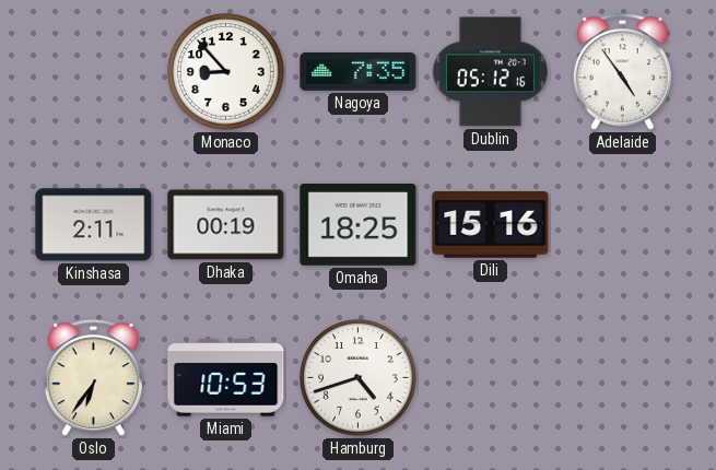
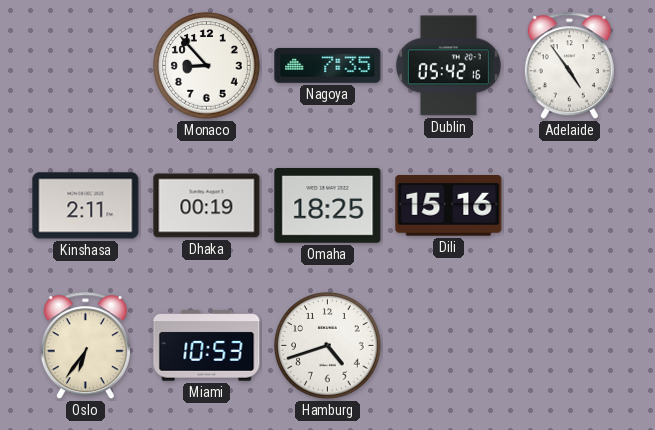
Dublin: 05:12 -> 05:42 (448, 66)
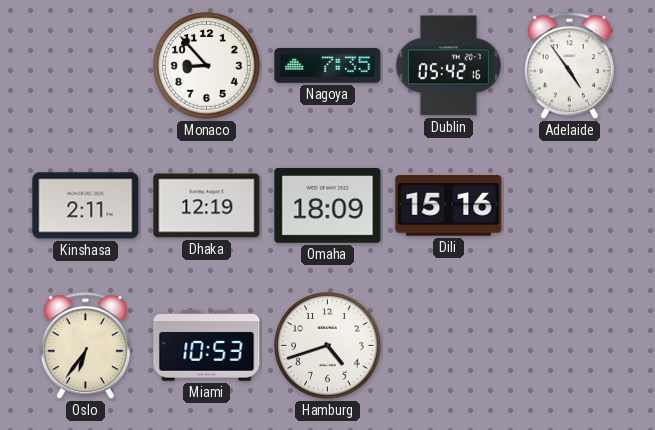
Dhaka: 00:19 -> 12:19 (207, 206)
Omaha: 18:25 -> 18:09 (328, 206)
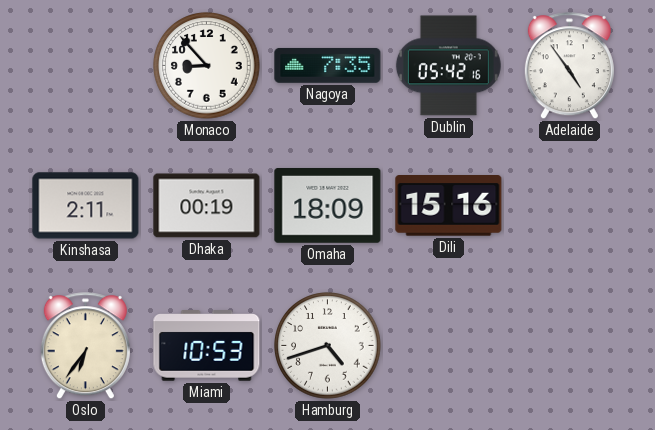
Dhaka: 12:19 -> 00:19 (207, 206)
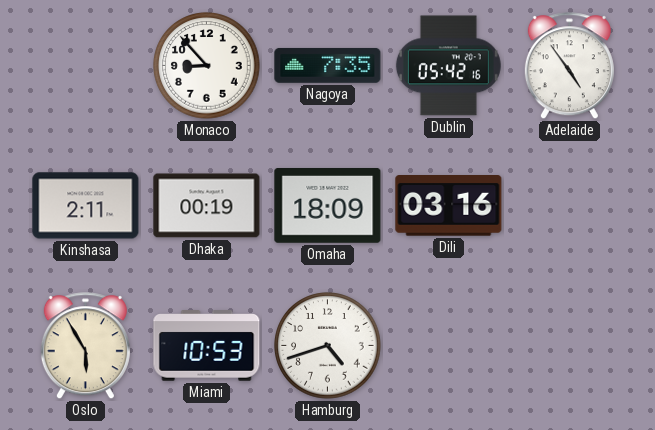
Dili: 15:16 -> 03:16 (449, 206)
Oslo: 6:36 -> 5:55 (85, 346)
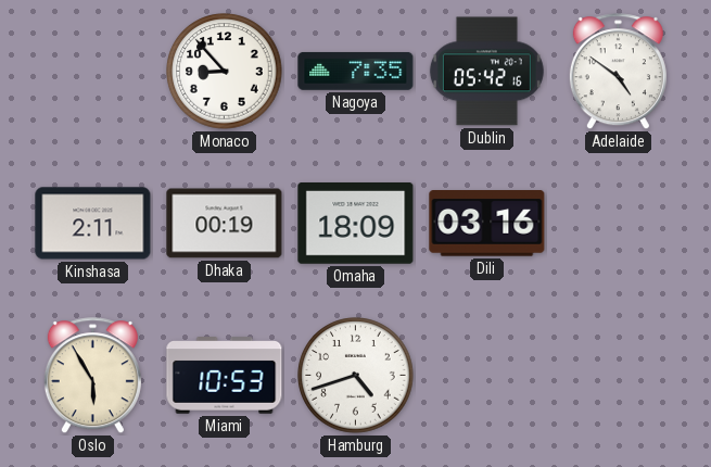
Adelaide: 4:54 -> 4:51 (618, 72)
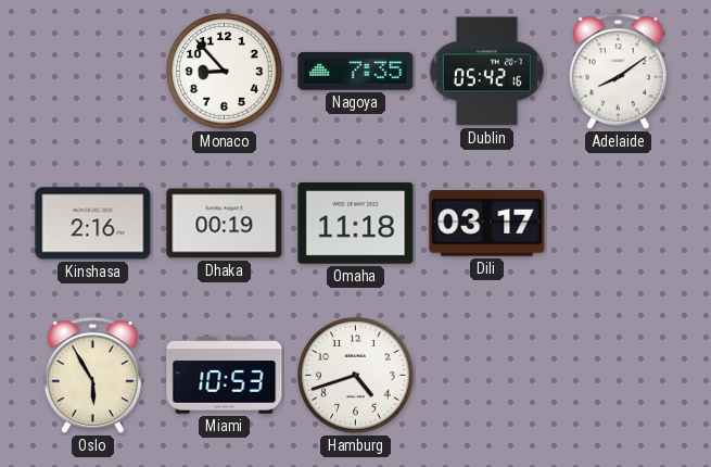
Adelaide: 4:51 -> 8:09 (618, 72)
Kinshasa: 2:11 -> 2:16 (93, 224)
Omaha: 18:09 -> 11:18 (356, 224)
Dili: 03:16 -> 03:17 (487, 224)
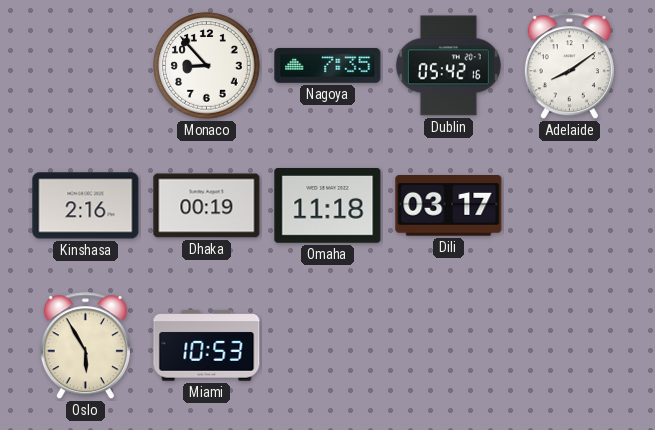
Hamburg: 4:42 -> none (356, 376)
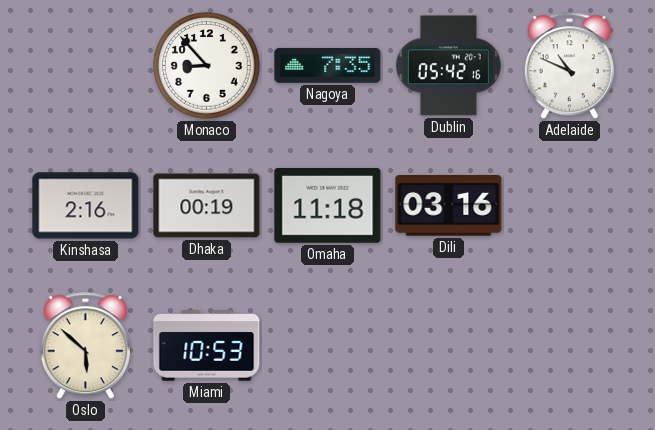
Adelaide: 8:09 -> 10:49 (569, 66)
Dili: 03:17 -> 03:16 (449, 206)
Oslo: 5:55 -> 5:52 (85, 346)
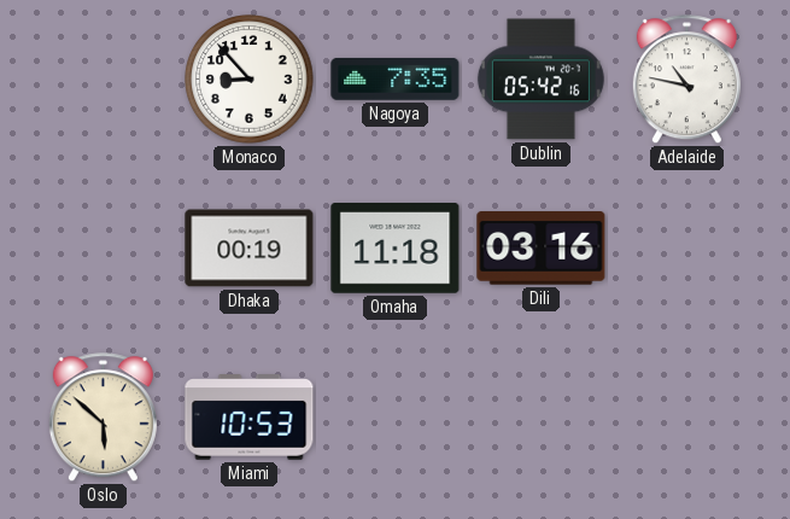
Adelaide: 10:49 -> 10:47 (686, 80)
Kinshasa: 2:16 -> none (86, 206)
